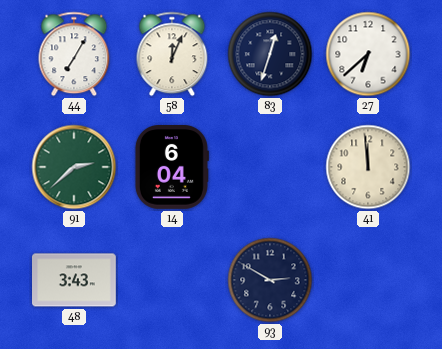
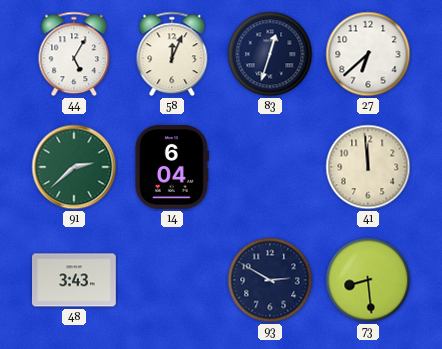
44: 7:05 -> 5:05 (74, 54)
73: none -> 8:29 (368, 280)
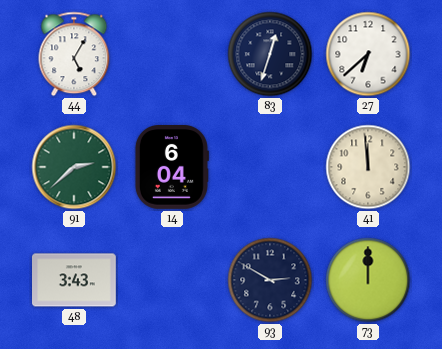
58: 12:04 -> none (172, 54)
73: 8:29 -> 12:00 (368, 280)
